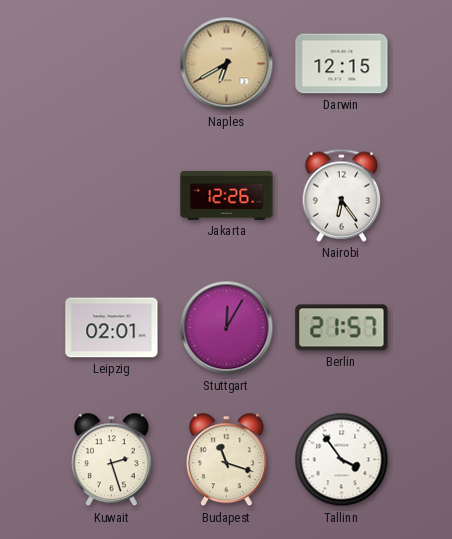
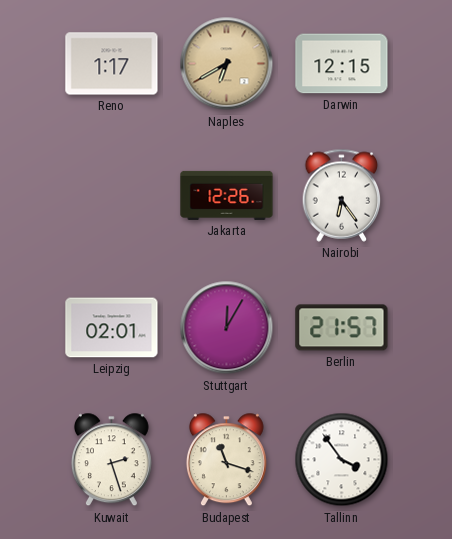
Reno: none -> 1:17 (112, 64)
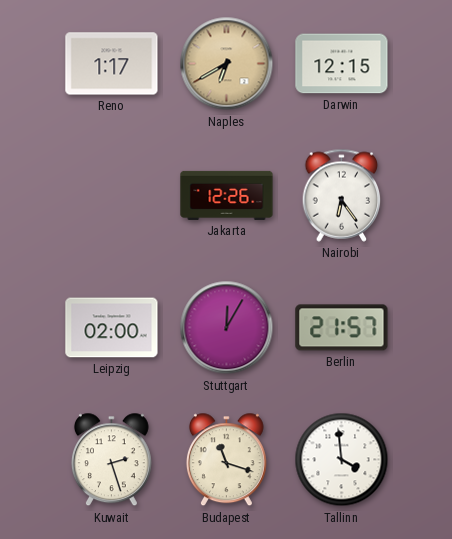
Leipzig: 02:01 -> 02:00 (112, 328)
Tallinn: 3:54 -> 3:59 (342, 460)
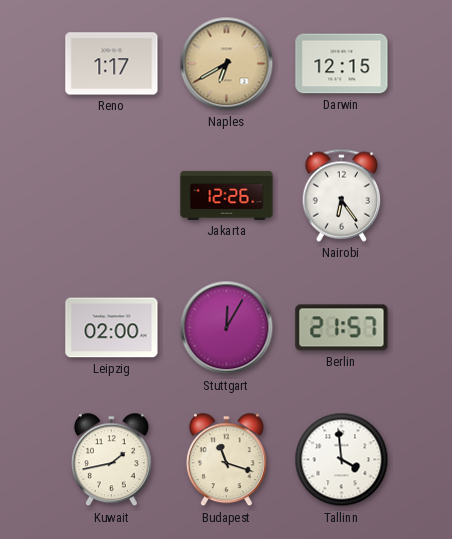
Kuwait: 2:27 -> 1:43 (111, 460)
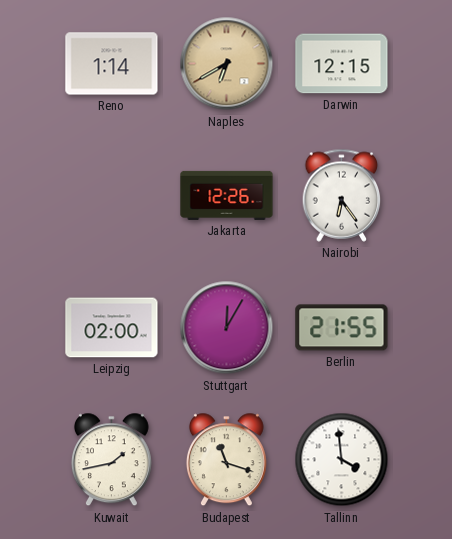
Reno: 1:17 -> 1:14 (112, 64)
Berlin: 21:57 -> 21:55 (342, 328)
